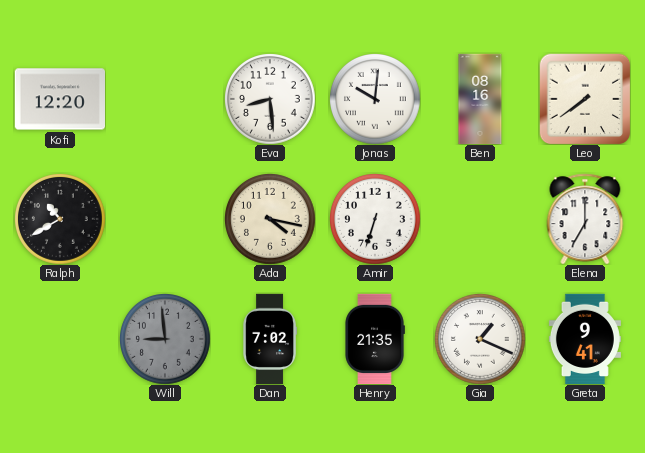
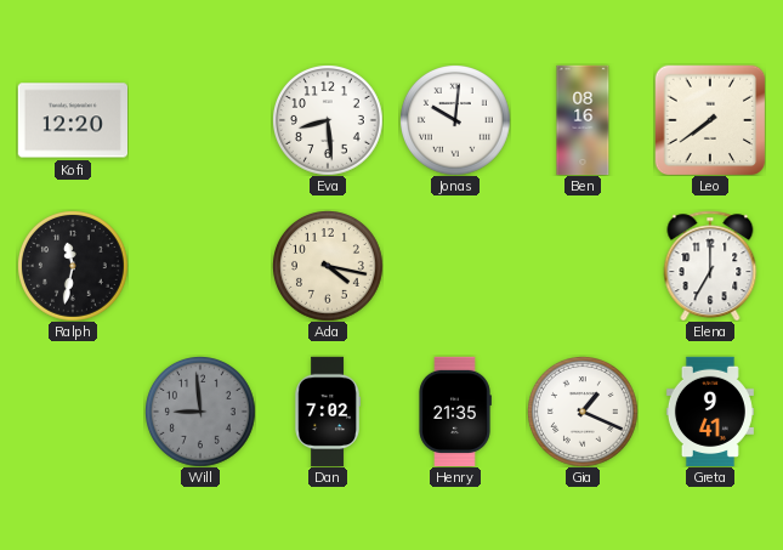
Ralph: 10:40 -> 11:32 (73, 266)
Amir: 6:33 -> none (375, 219)
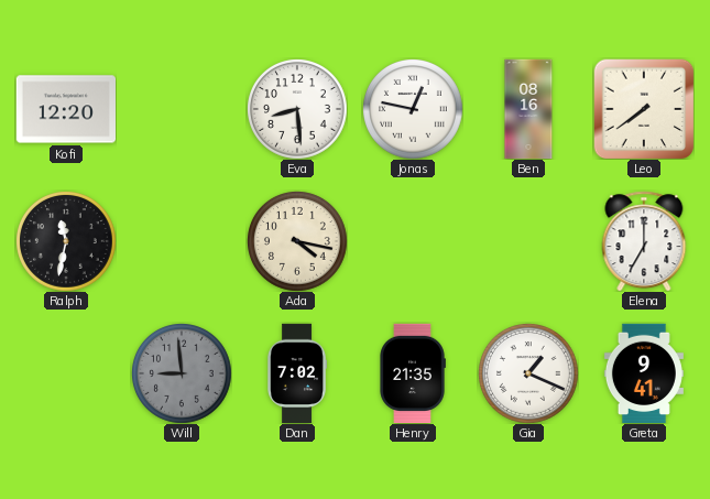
Jonas: 10:01 -> 12:47 (413, 109)
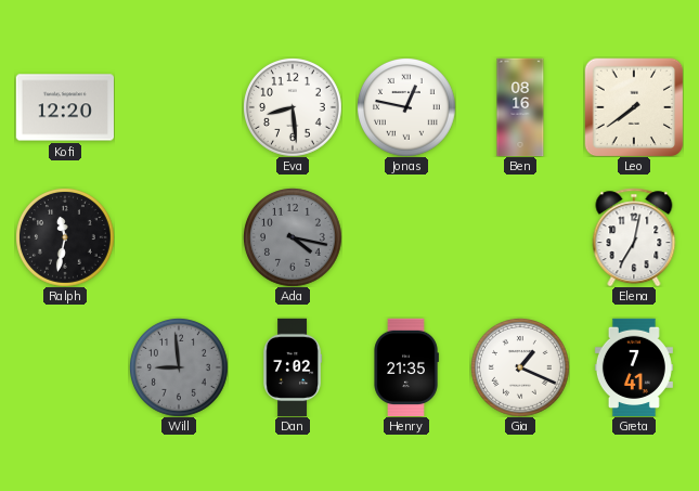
Ada dial: cream -> grey (293, 237)
Elena: 7:00 -> 7:02 (634, 237)
Greta: 9:41 -> 7:41 (634, 367)
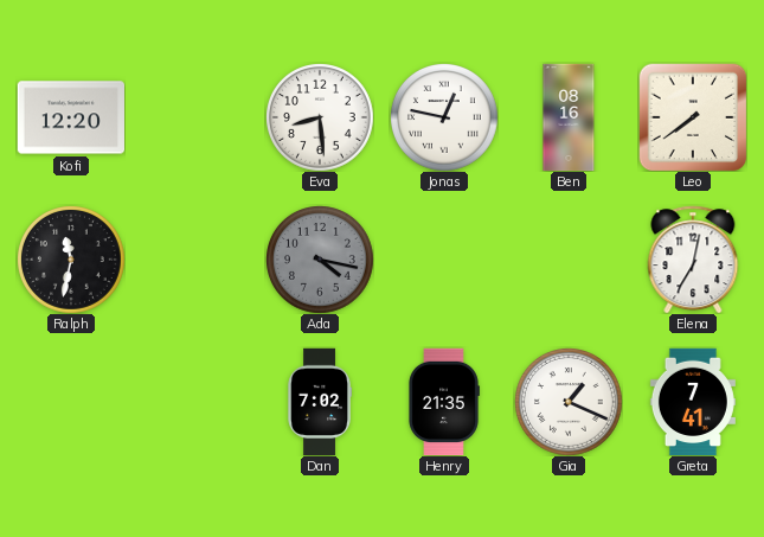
Will: 8:59 -> none (179, 367)
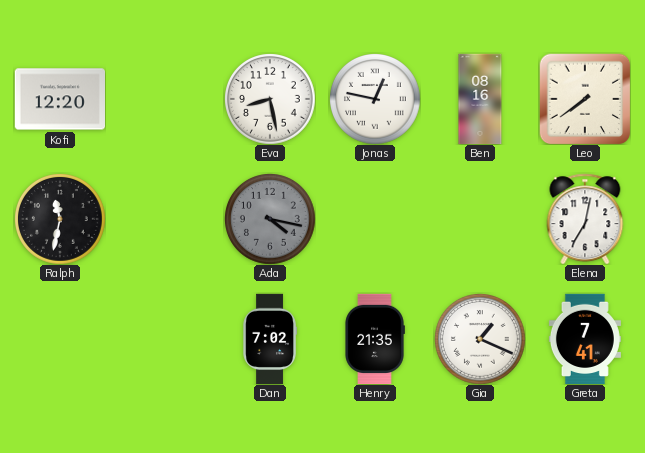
Eva: 8:29 -> 8:28 (270, 99)
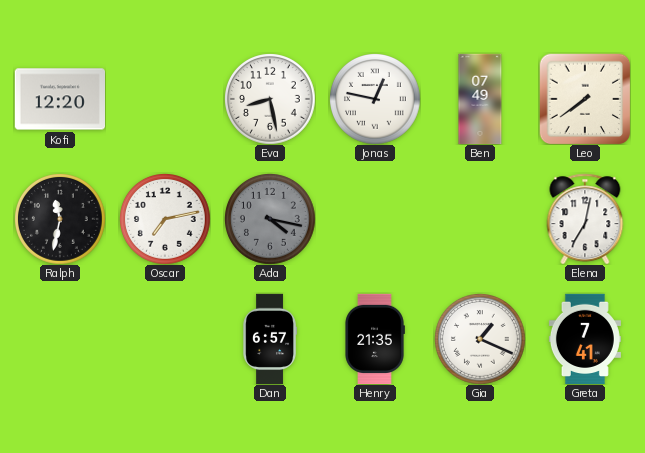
Ben: 08:16 -> 07:49 (480, 99)
Oscar: none -> 7:13 (165, 219)
Dan: 7:02 -> 6:57 (269, 339)
